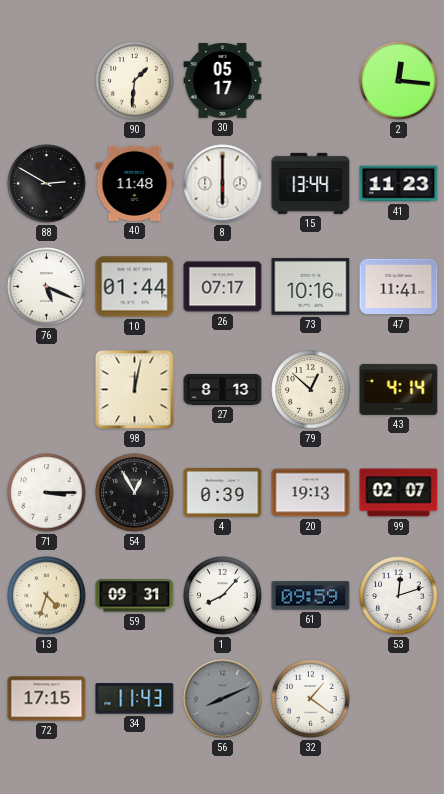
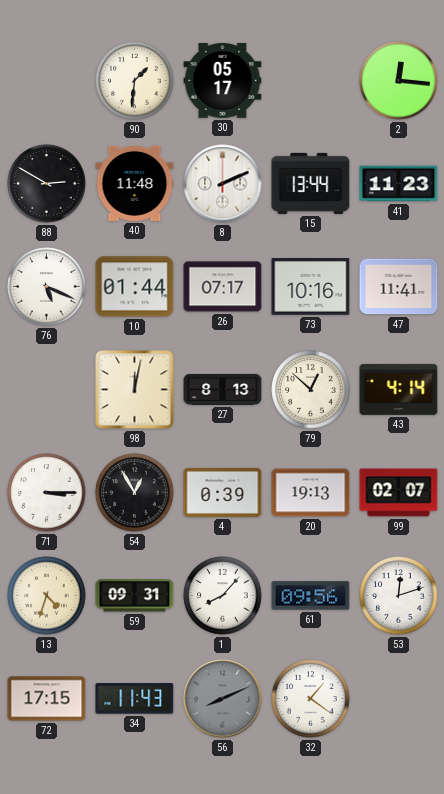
8: 6:00 -> 2:11 (223, 184)
61: 09:59 -> 09:56 (311, 596)
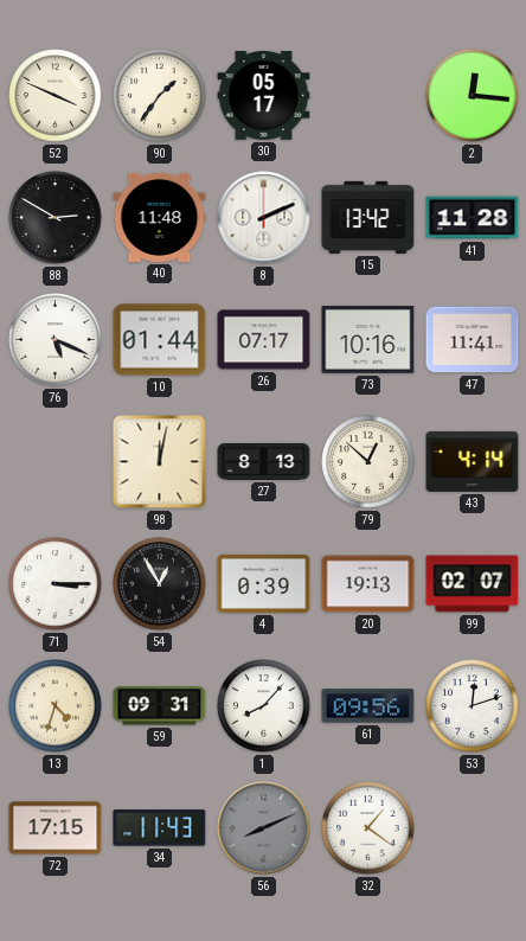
52: none -> 3:49 (56, 96)
90: 1:31 -> 1:36 (160, 96)
15: 13:44 -> 13:42 (368, 217)
41: 11:23 -> 11:28 (473, 218)
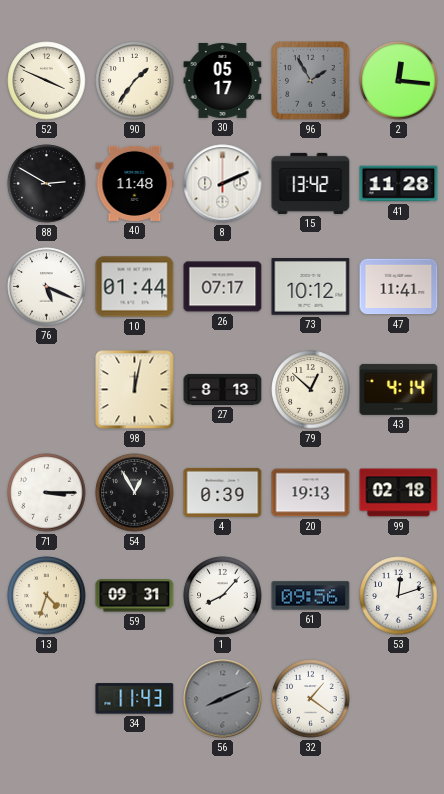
96: none -> 1:55 (311, 81)
73: 10:16 -> 10:12 (311, 287)
99: 02:07 -> 02:18 (399, 493)
72: 17:15 -> none (56, 828)
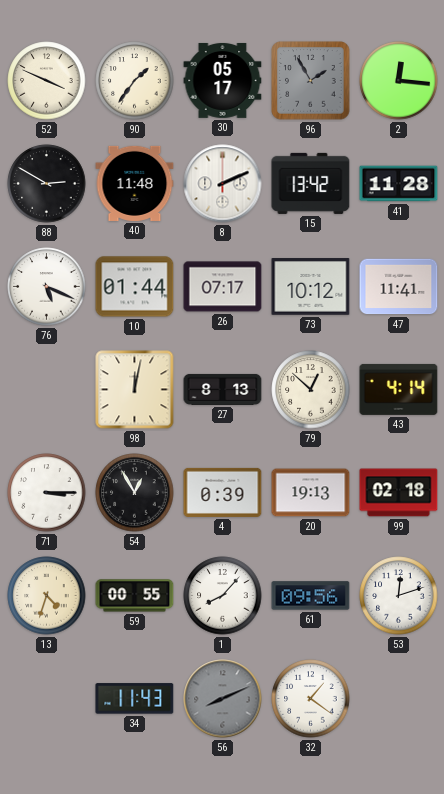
59: 09:31 -> 00:55 (135, 596)
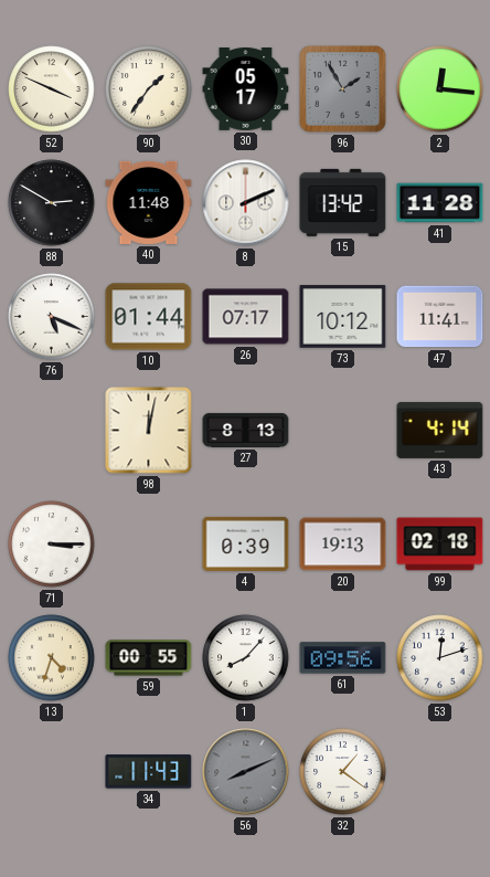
79: 12:52 -> none (311, 390)
54: 12:55 -> none (135, 493)
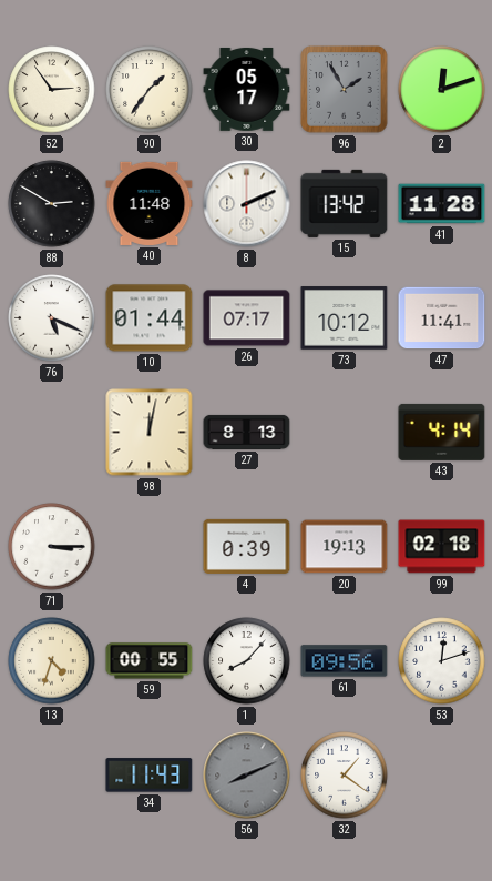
52: 3:49 -> 2:54 (52, 90)
2: 12:16 -> 12:12 (442, 90)
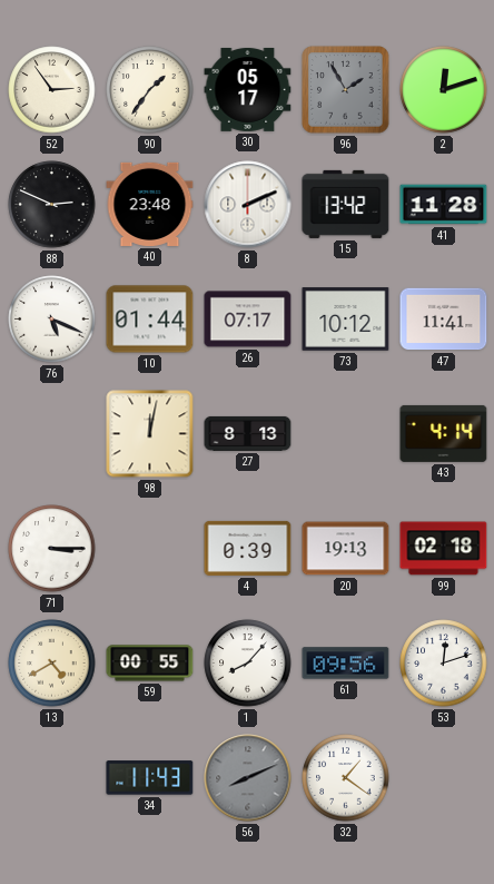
88: 2:50 -> 2:49 (52, 205)
40: 11:48 -> 23:48 (150, 204)
13: 4:33 -> 4:40 (52, 664)
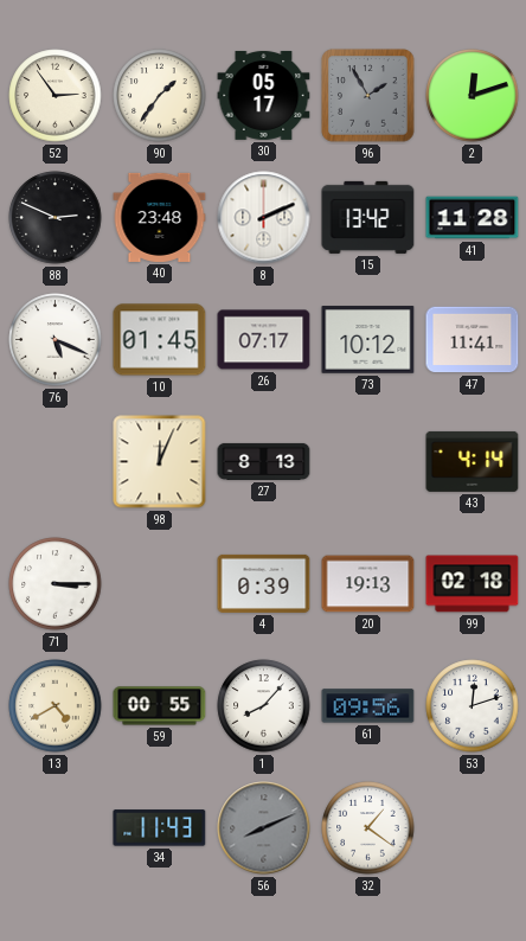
10: 01:44 -> 01:45 (160, 340)
98: 12:02 -> 12:04 (160, 462)
